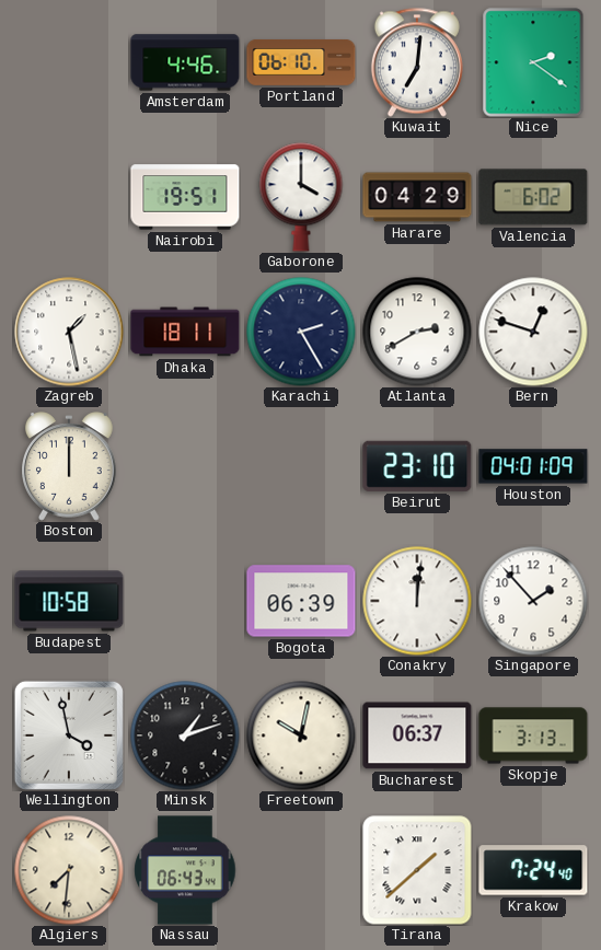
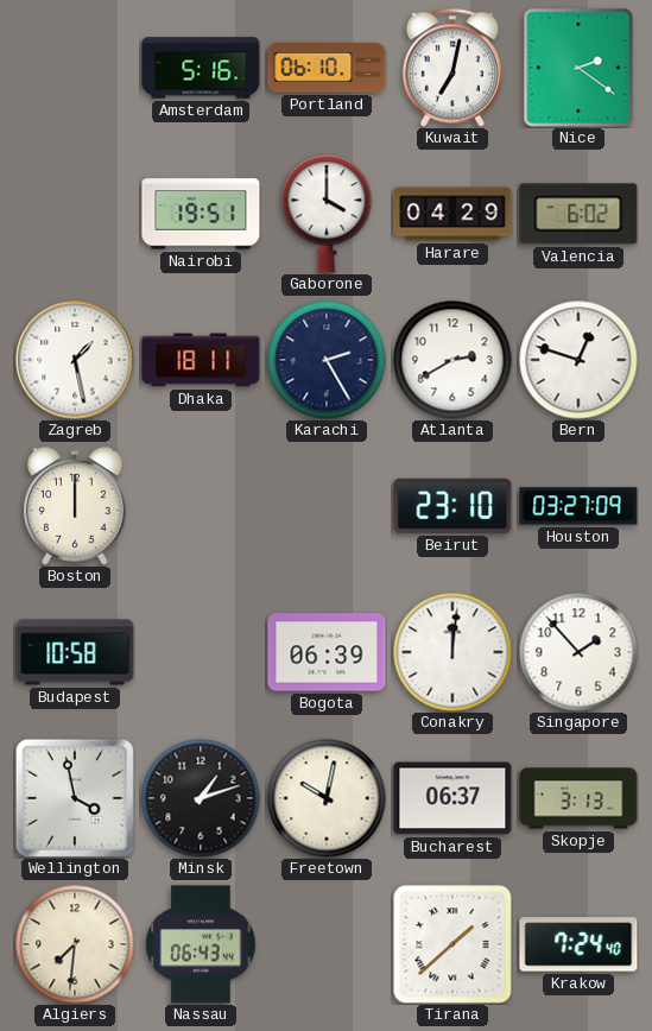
Amsterdam: 4:46 -> 5:16 (201, 68)
Kuwait: 7:01 -> 7:02 (452, 68)
Houston: 04:01 -> 03:27 (578, 506)
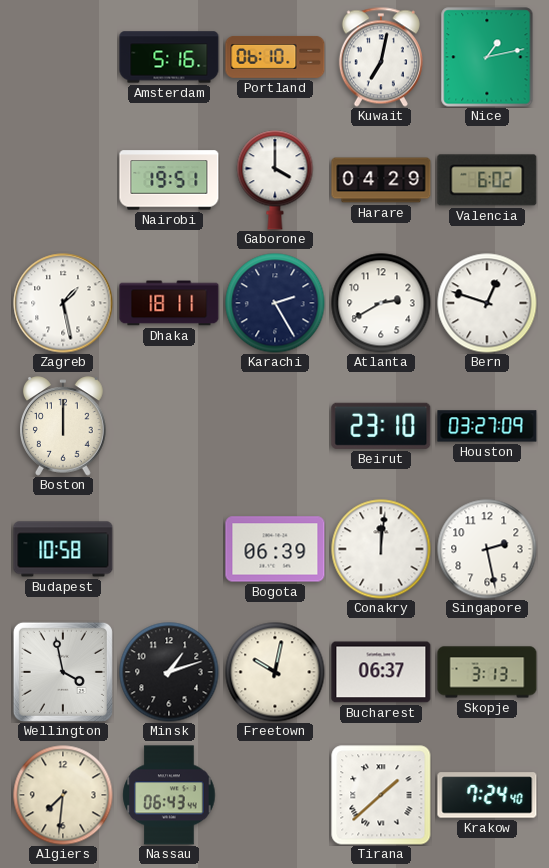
Nice: 2:21 -> 1:13 (487, 57)
Singapore: 1:53 -> 2:28 (487, 549)
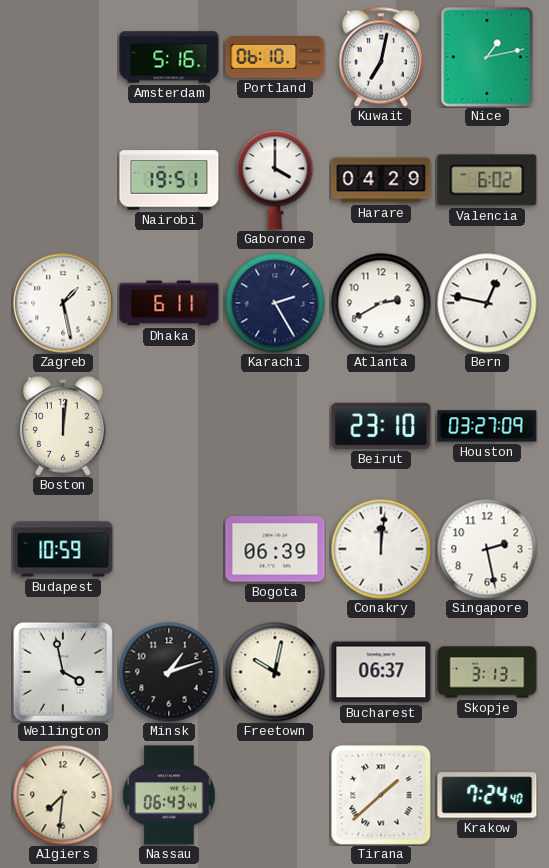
Dhaka: 18:11 -> 6:11 (169, 303)
Bern: 12:48 -> 12:47 (487, 303)
Boston: 12:00 -> 12:01 (64, 426)
Budapest: 10:58 -> 10:59 (63, 549)
